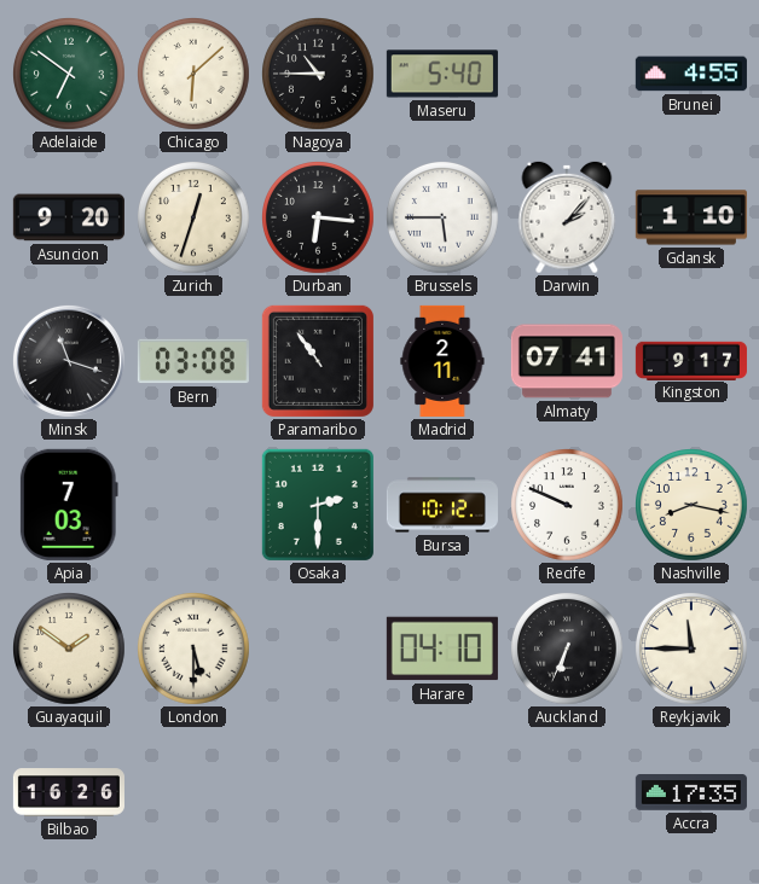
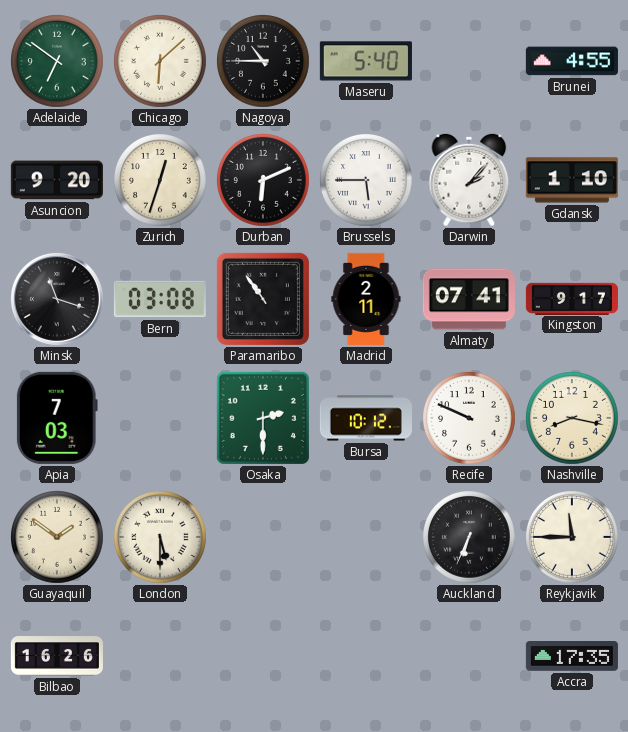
Durban: 6:16 -> 6:11 (264, 181)
Harare: 04:10 -> none (442, 649)
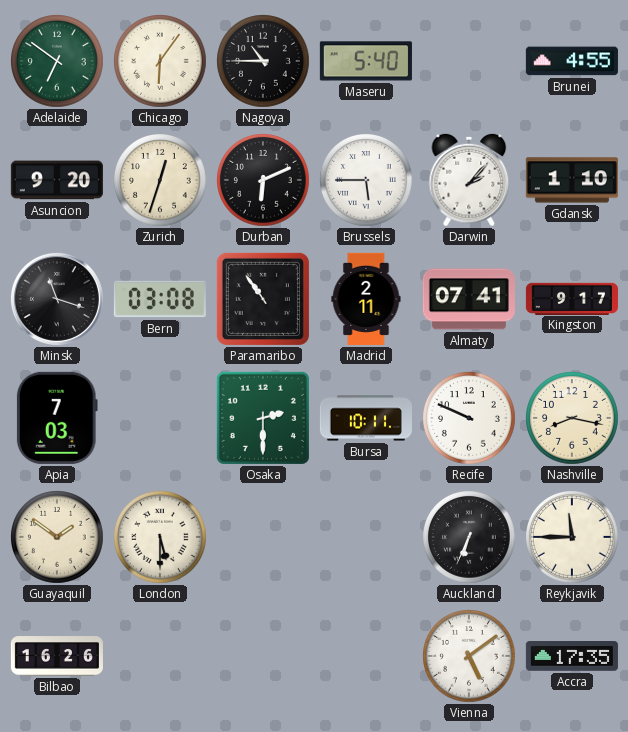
Chicago: 6:08 -> 6:06 (161, 62)
Bursa: 10:12 -> 10:11 (366, 418)
Vienna: none -> 5:09 (470, 657)
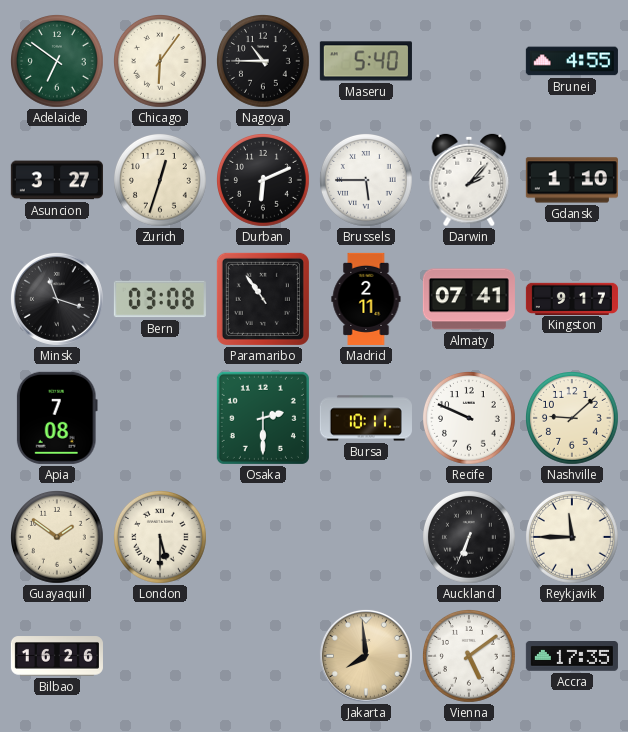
Asuncion: 9:20 -> 3:27 (57, 180)
Apia: 7:03 -> 7:08 (57, 418)
Nashville: 8:17 -> 9:08 (573, 419)
Jakarta: none -> 7:59 (366, 656)
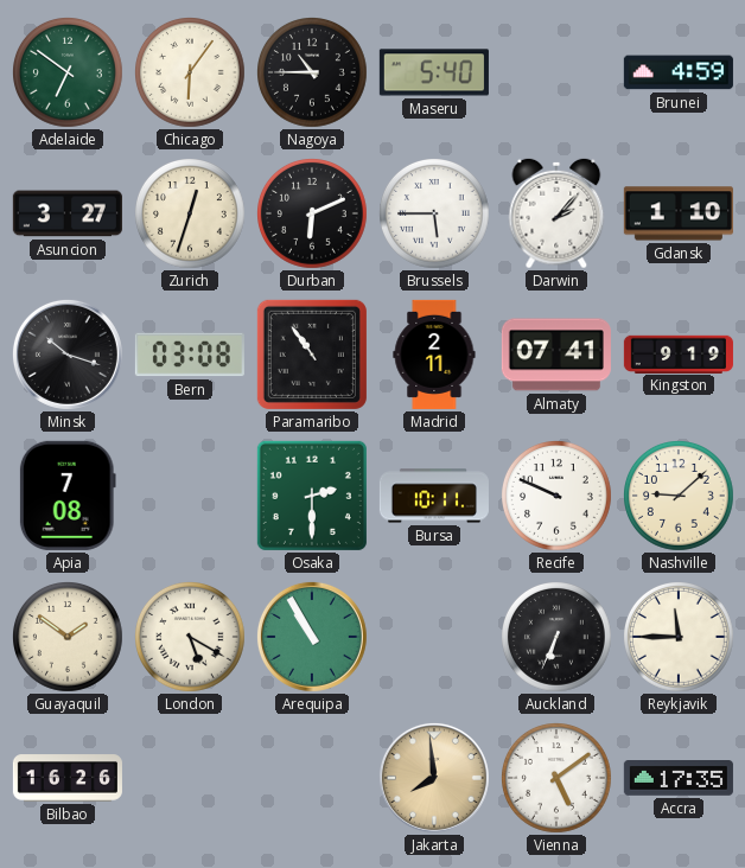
Brunei: 4:55 -> 4:59 (679, 72)
Minsk: 11:18 -> 10:18 (68, 355)
Kingston: 9:17 -> 9:19 (679, 353)
London: 5:30 -> 5:20 (191, 638)
Arequipa: none -> 10:55 (312, 637)
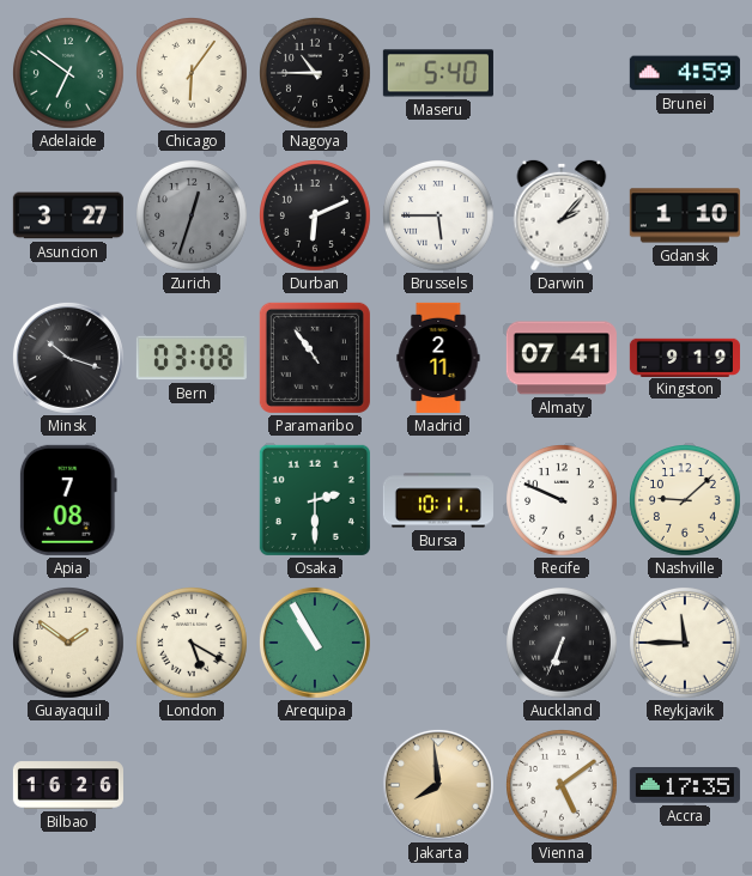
Zurich dial: cream -> grey (193, 217)
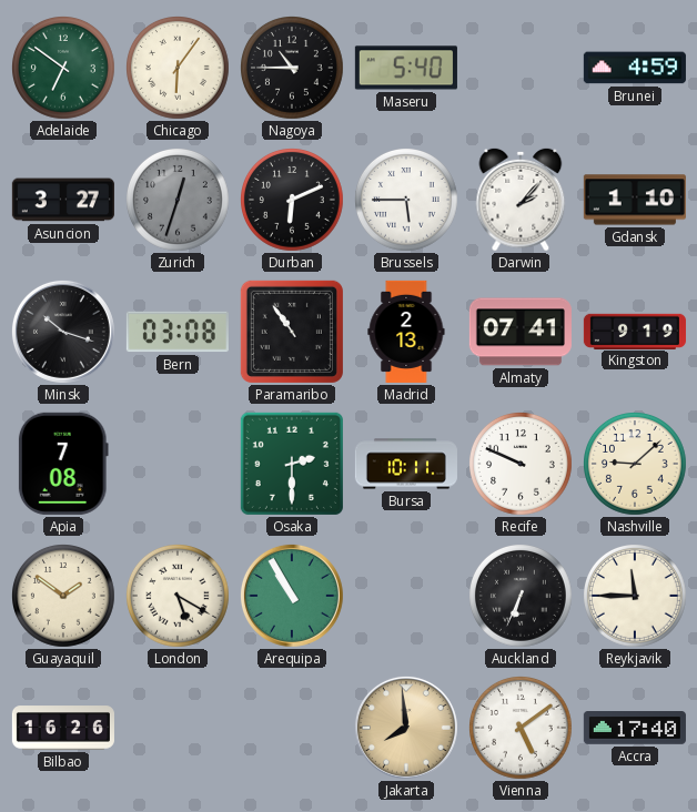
Madrid: 2:11 -> 2:13 (406, 332)
Accra: 17:35 -> 17:40 (635, 729)
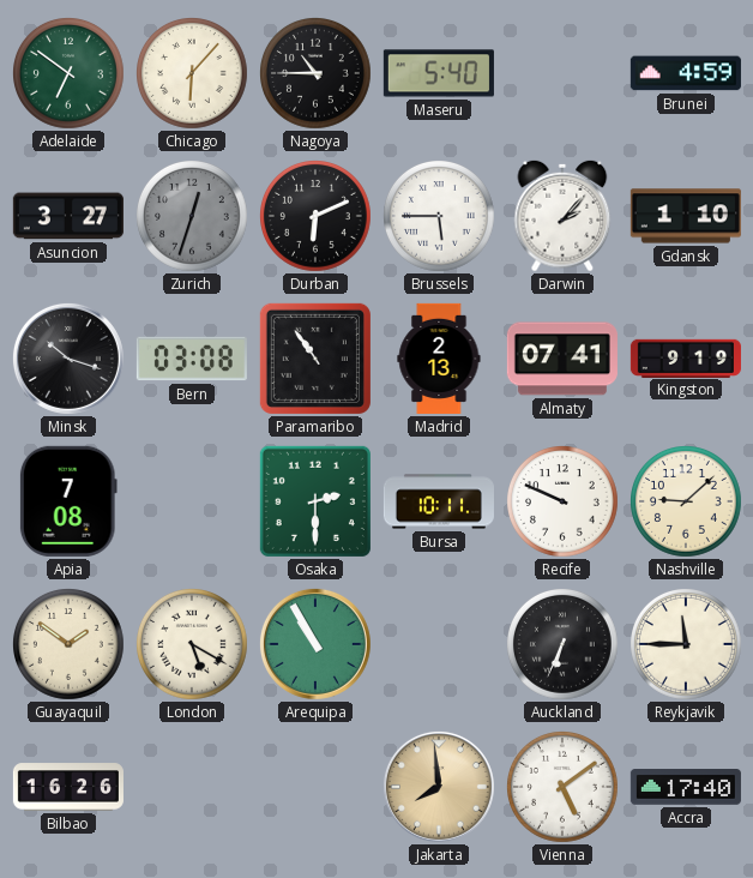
Chicago: 6:06 -> 6:07 (193, 74)
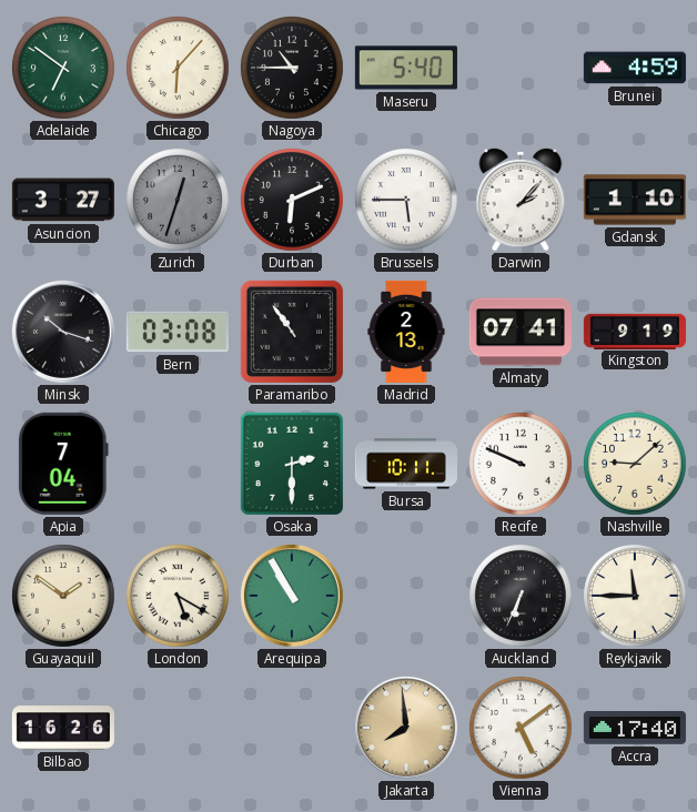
Apia: 7:08 -> 7:04 (63, 464)
